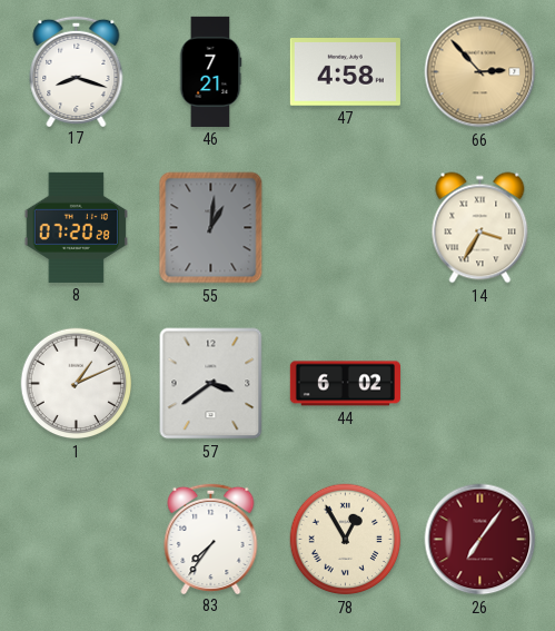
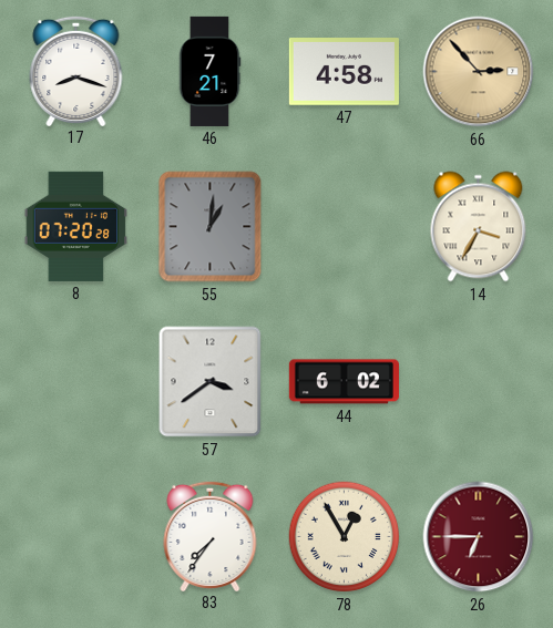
1: 1:11 -> none (77, 384)
26: 7:06 -> 6:45 (479, 537)
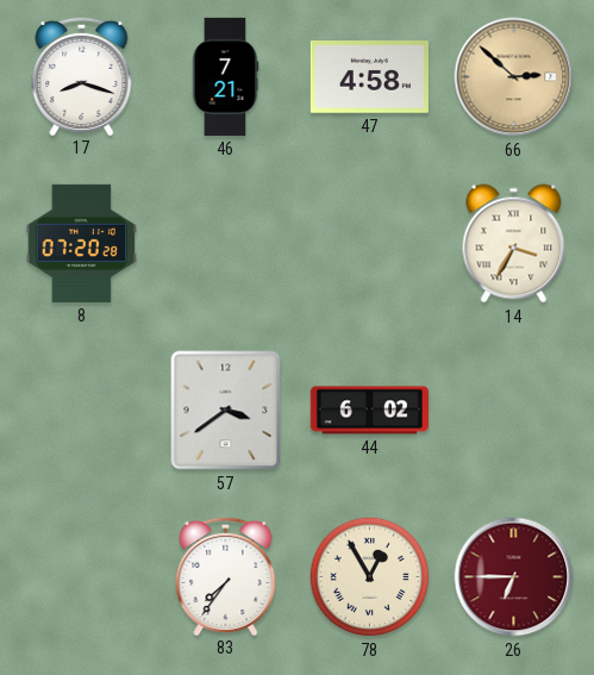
66: 2:53 -> 2:52 (514, 77)
55: 1:01 -> none (211, 227)
